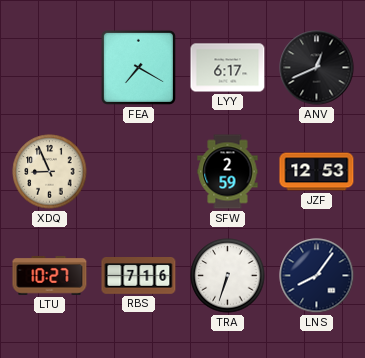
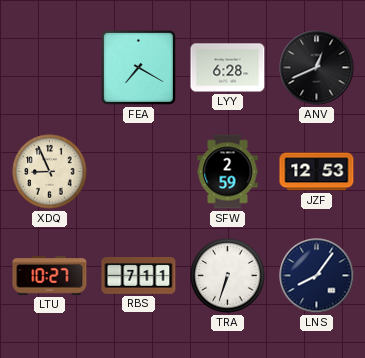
LYY: 6:17 -> 6:28 (228, 68)
RBS: 7:16 -> 7:11 (139, 276)
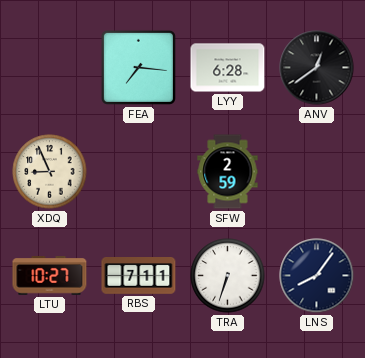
FEA: 7:20 -> 7:16 (138, 67)
ANV: 12:41 -> 12:39 (317, 68)
JZF: 12:53 -> none (317, 172)
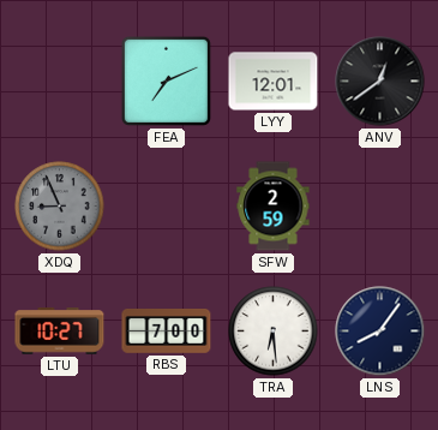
FEA: 7:16 -> 7:11 (166, 80)
LYY: 6:28 -> 12:01 (274, 82)
XDQ dial: cream -> grey (60, 207)
RBS: 7:11 -> 7:00 (167, 332)
TRA: 6:33 -> 6:29 (274, 332)
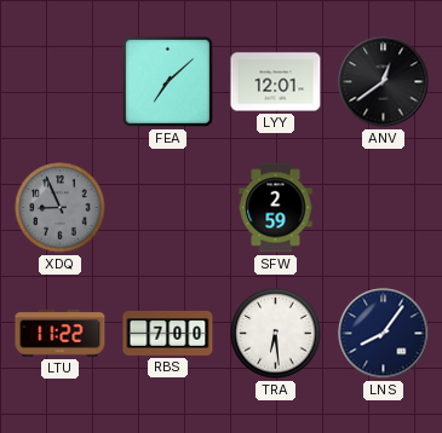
FEA: 7:11 -> 7:08 (167, 81)
LTU: 10:27 -> 11:22 (61, 334)
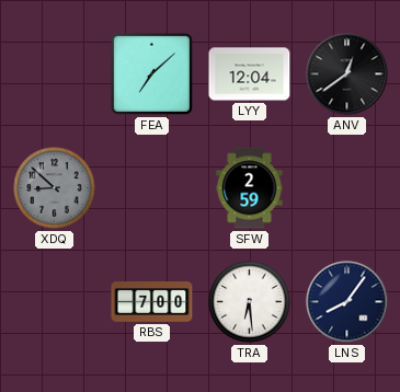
LYY: 12:01 -> 12:04 (250, 74)
XDQ: 8:56 -> 8:52 (55, 188)
LTU: 11:22 -> none (61, 334)
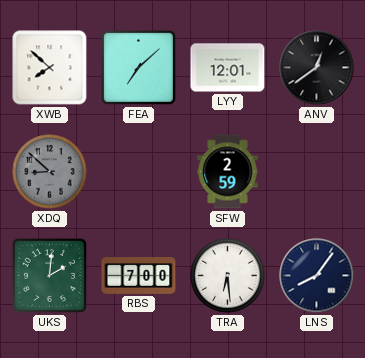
XWB: none -> 7:52 (50, 68)
LYY: 12:04 -> 12:01 (228, 68)
UKS: none -> 2:01 (49, 275)
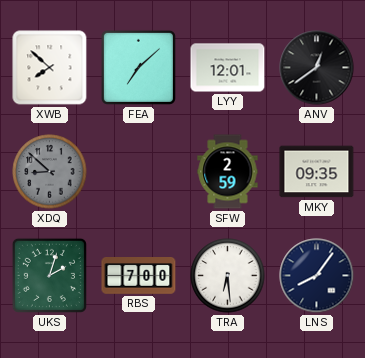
MKY: none -> 09:35 (317, 172)
UKS: 2:01 -> 2:03 (49, 275)
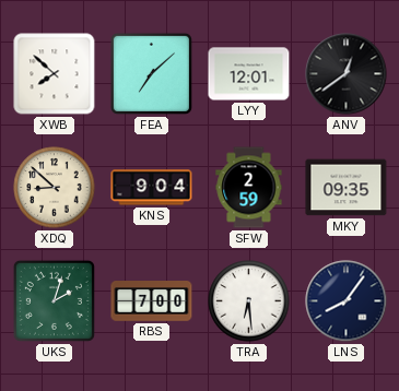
XDQ dial: grey -> cream (55, 188)
KNS: none -> 9:04 (152, 188)
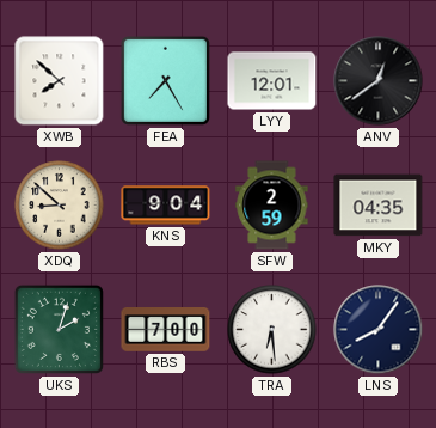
FEA: 7:08 -> 7:25 (165, 80)
MKY: 09:35 -> 04:35 (379, 206)
